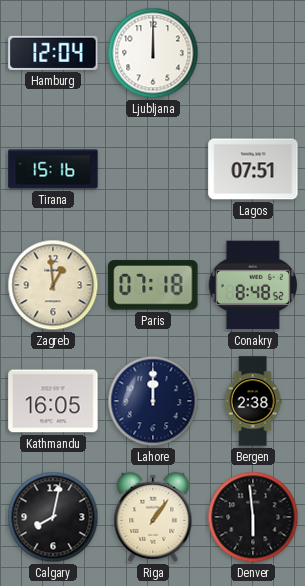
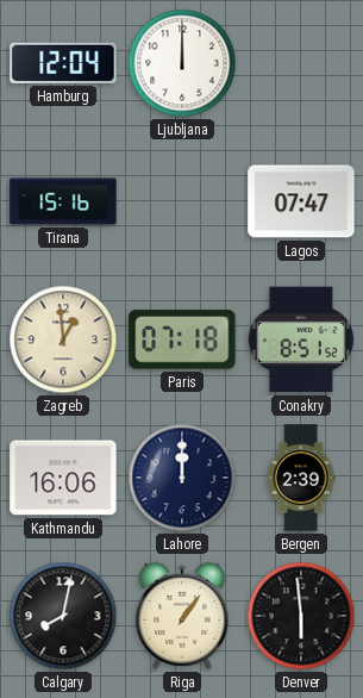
Lagos: 07:51 -> 07:47 (301, 201)
Conakry: 8:48 -> 8:51 (301, 339)
Kathmandu: 16:05 -> 16:06 (63, 478)
Bergen: 2:38 -> 2:39 (301, 478)
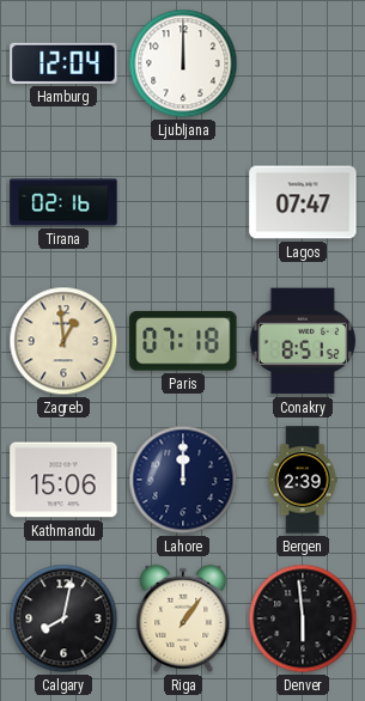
Tirana: 15:16 -> 02:16 (63, 202)
Kathmandu: 16:06 -> 15:06 (63, 480)
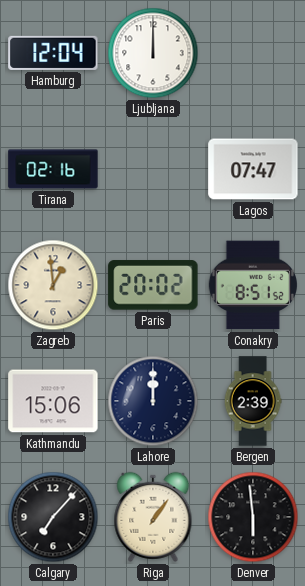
Paris: 07:18 -> 20:02 (153, 285)
Calgary: 8:02 -> 7:07 (53, 517)
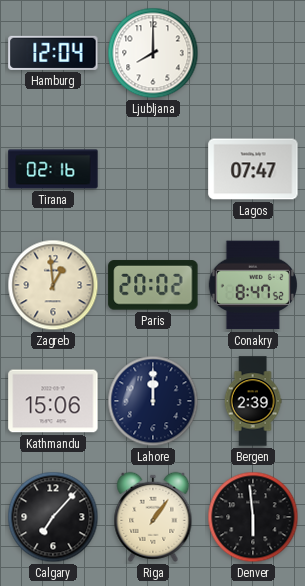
Ljubljana: 12:00 -> 8:00 (153, 53)
Conakry: 8:51 -> 8:47 (253, 285)
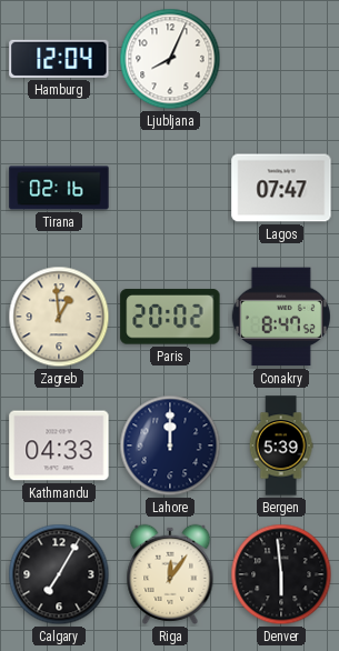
Ljubljana: 8:00 -> 8:04 (170, 59)
Kathmandu: 15:06 -> 04:33 (59, 445)
Bergen: 2:39 -> 5:39 (281, 445)
Calgary: 7:07 -> 7:05 (59, 574)
Riga: 1:06 -> 12:06 (170, 574)
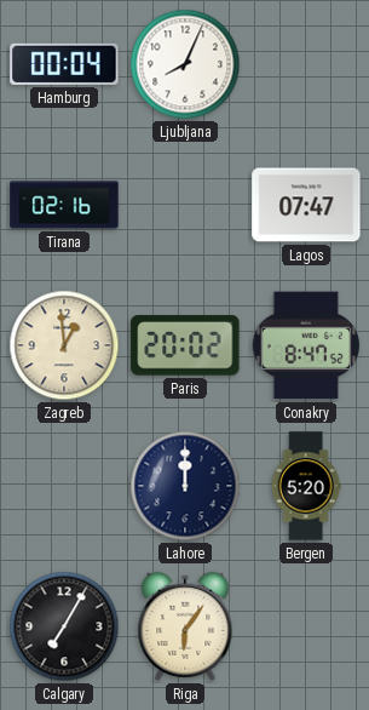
Hamburg: 12:04 -> 00:04 (64, 64)
Kathmandu: 04:33 -> none (59, 445)
Bergen: 5:39 -> 5:20 (306, 486)
Riga: 12:06 -> 6:06 (185, 626)
Denver: 5:59 -> none (281, 574)
